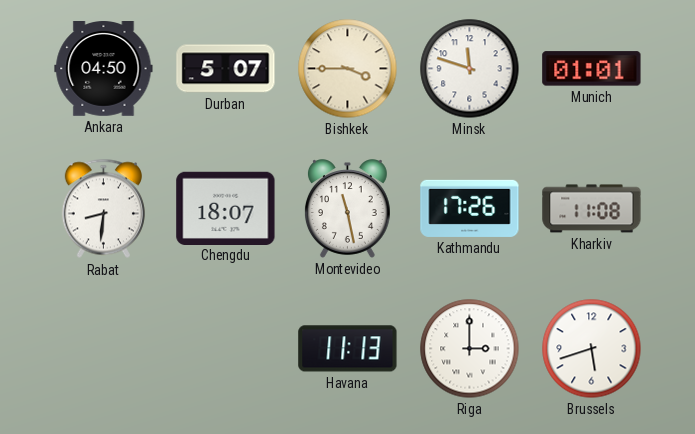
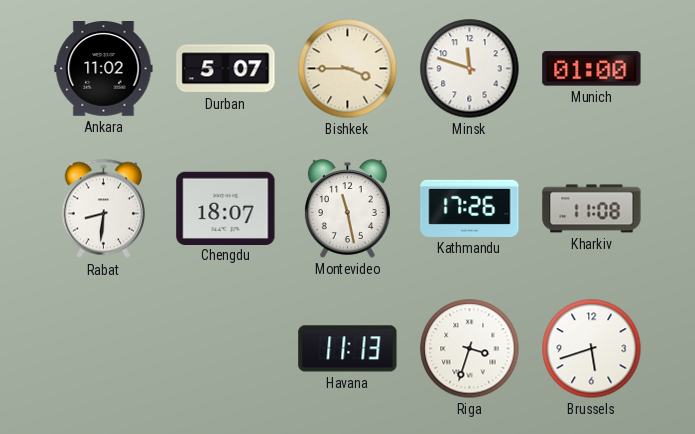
Ankara: 04:50 -> 11:02 (104, 69)
Munich: 01:01 -> 01:00 (592, 69)
Riga: 3:00 -> 3:33 (470, 349)
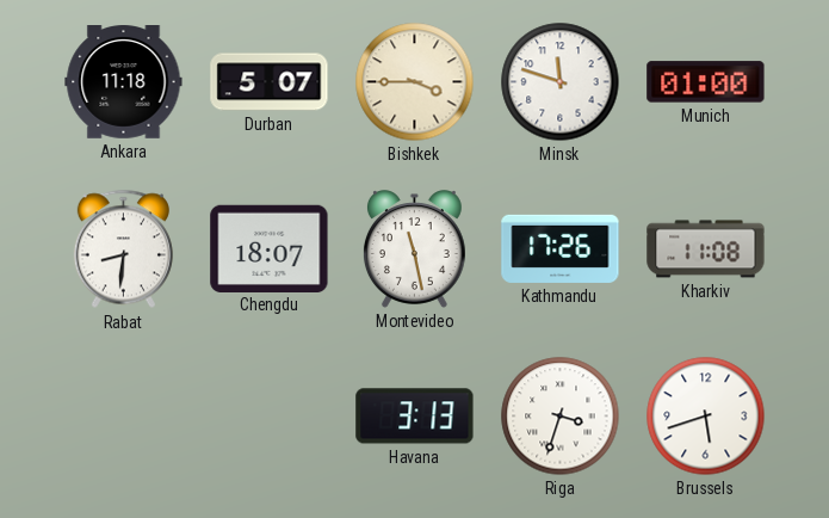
Ankara: 11:02 -> 11:18 (124, 82)
Havana: 11:13 -> 3:13 (415, 417)
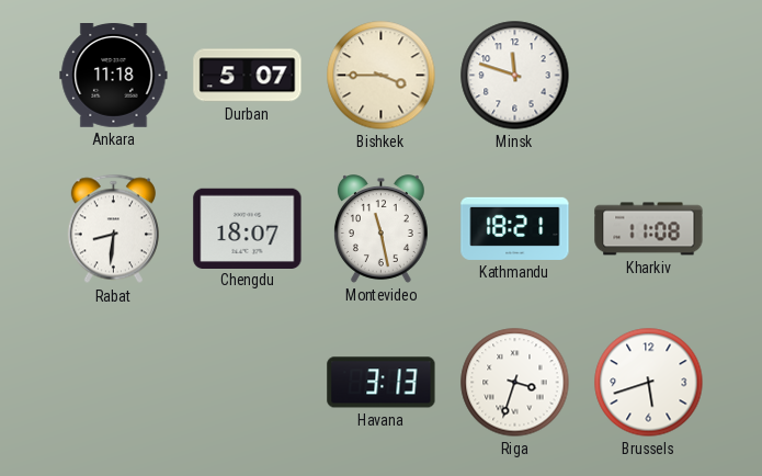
Munich: 01:00 -> none (706, 82)
Kathmandu: 17:26 -> 18:21 (515, 228)
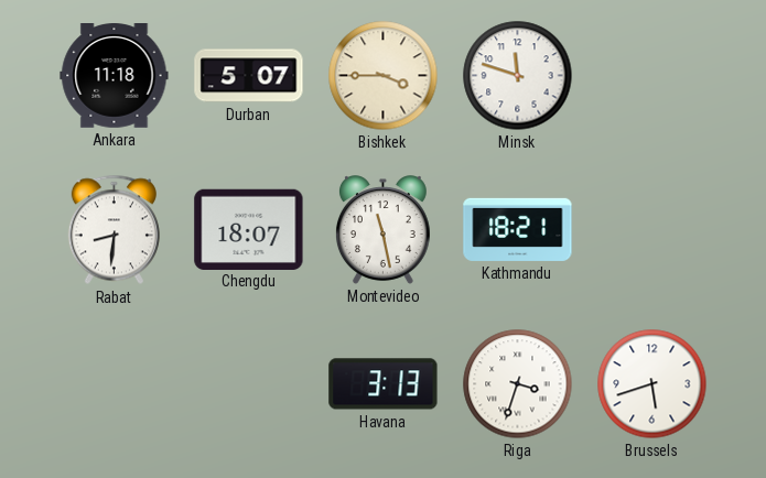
Kharkiv: 11:08 -> none (649, 229)
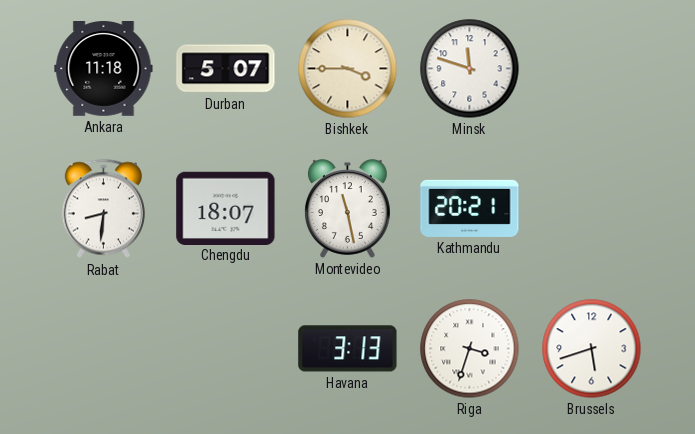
Kathmandu: 18:21 -> 20:21 (470, 208)
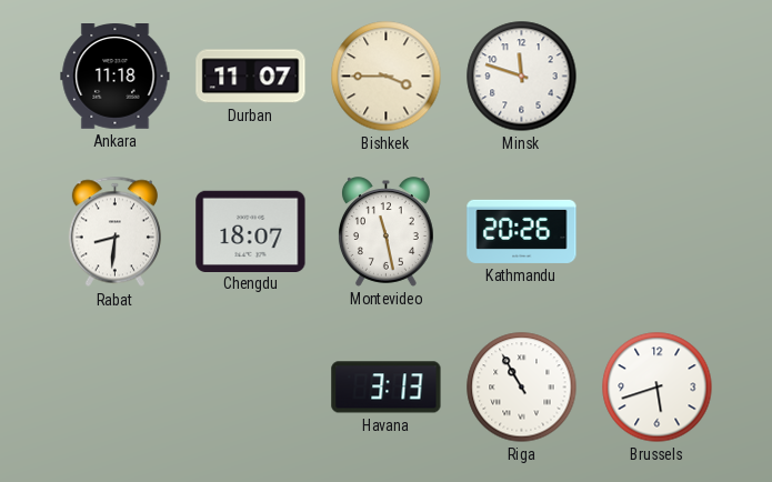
Durban: 5:07 -> 11:07 (251, 77)
Kathmandu: 20:21 -> 20:26 (522, 231)
Riga: 3:33 -> 10:55 (522, 388)
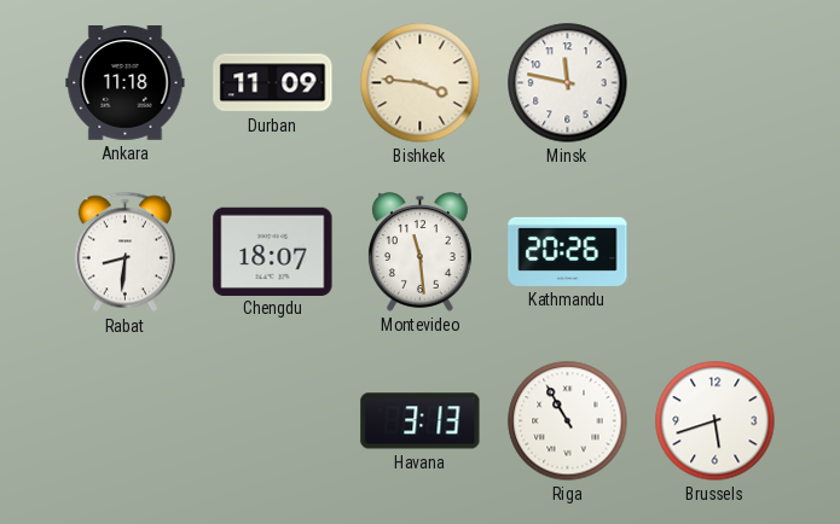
Durban: 11:07 -> 11:09 (273, 83)
Bishkek: 3:45 -> 3:46 (421, 83)
Minsk: 11:48 -> 11:47 (568, 83)
Montevideo: 11:28 -> 11:29 (419, 252)
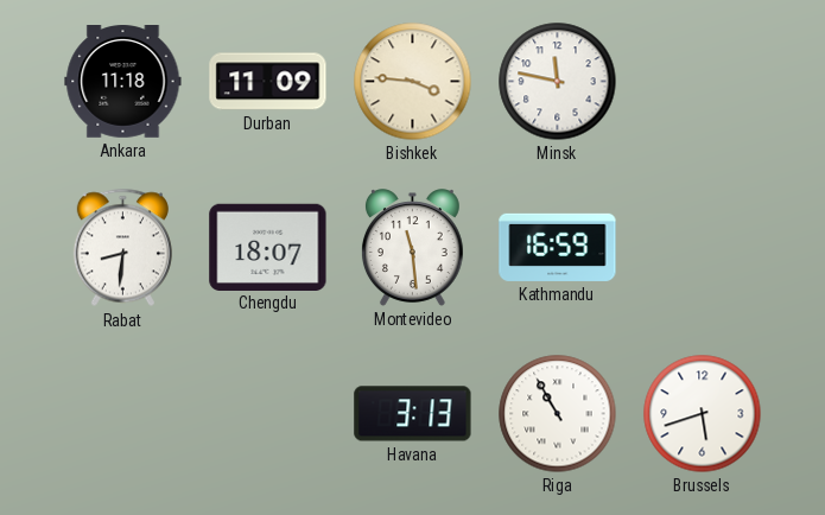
Kathmandu: 20:26 -> 16:59 (558, 247)
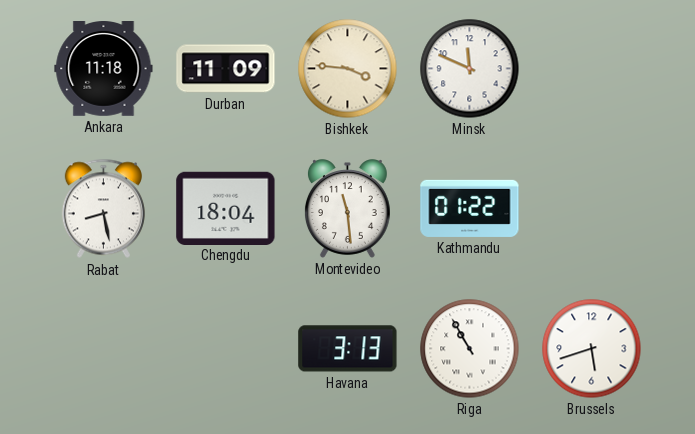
Minsk: 11:47 -> 11:49 (470, 69)
Rabat: 8:31 -> 8:28 (103, 209)
Chengdu: 18:07 -> 18:04 (226, 208)
Kathmandu: 16:59 -> 01:22 (470, 208)
